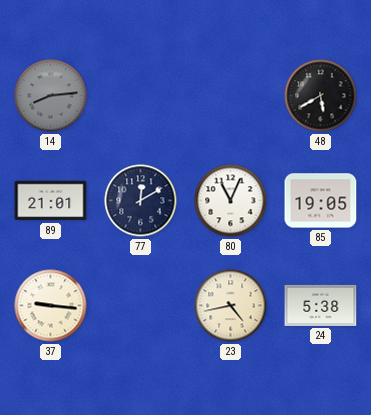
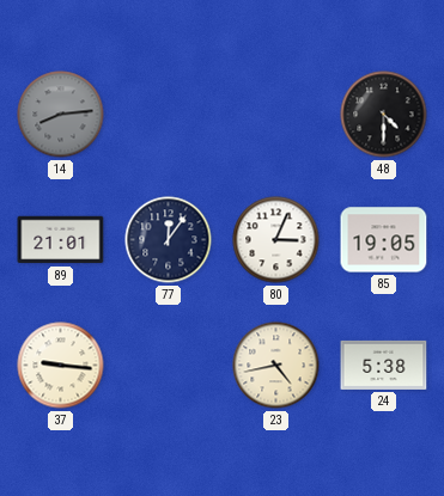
48: 5:40 -> 4:30 (384, 115)
77: 12:10 -> 12:06 (169, 240)
80: 11:04 -> 3:04 (276, 240)
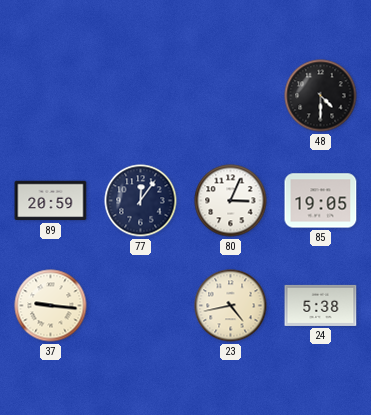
14: 8:14 -> none (61, 115)
89: 21:01 -> 20:59 (51, 201)
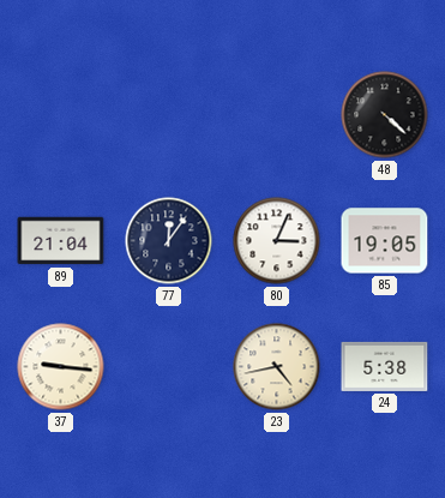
48: 4:30 -> 4:22 (385, 115)
89: 20:59 -> 21:04 (61, 241)
